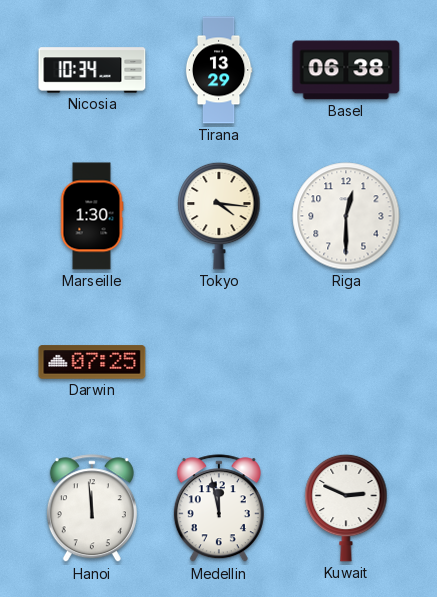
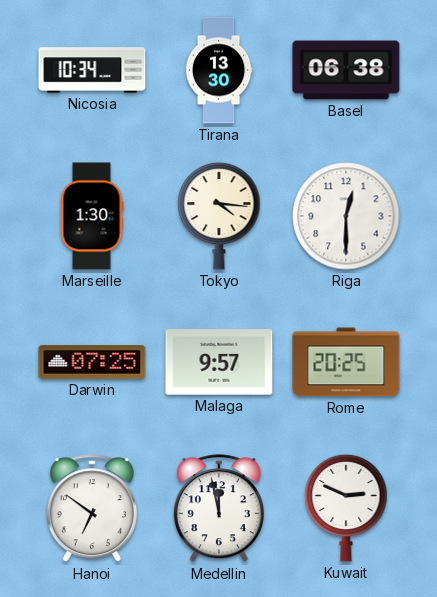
Tirana: 13:29 -> 13:30 (219, 70)
Malaga: none -> 9:57 (219, 362)
Rome: none -> 20:25 (346, 362)
Hanoi: 11:59 -> 6:51 (92, 509)
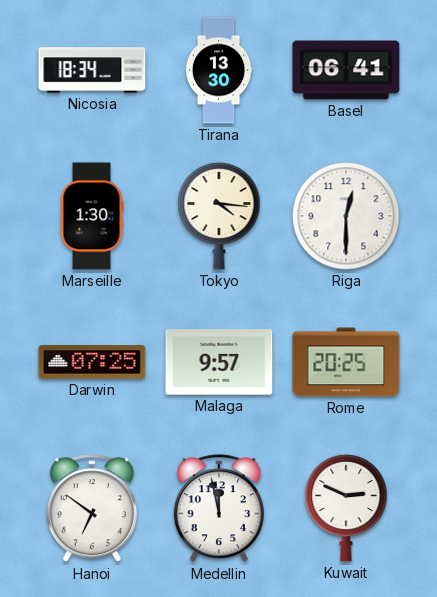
Nicosia: 10:34 -> 18:34 (92, 70)
Basel: 06:38 -> 06:41 (346, 70)
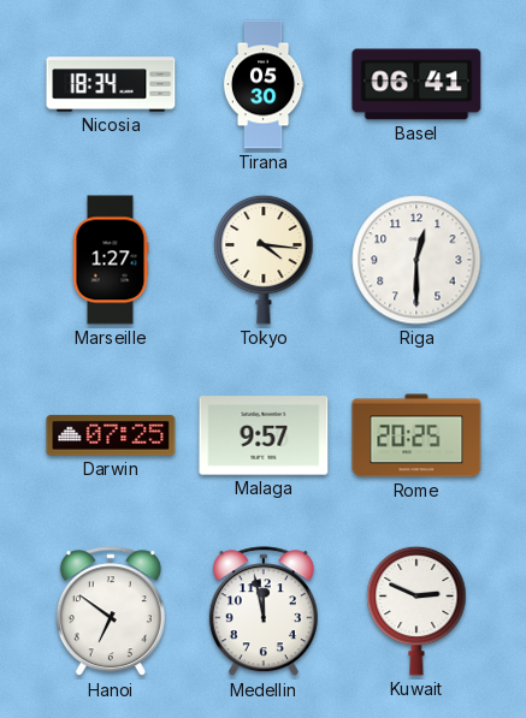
Tirana: 13:30 -> 05:30 (264, 84)
Marseille: 1:30 -> 1:27 (111, 260)
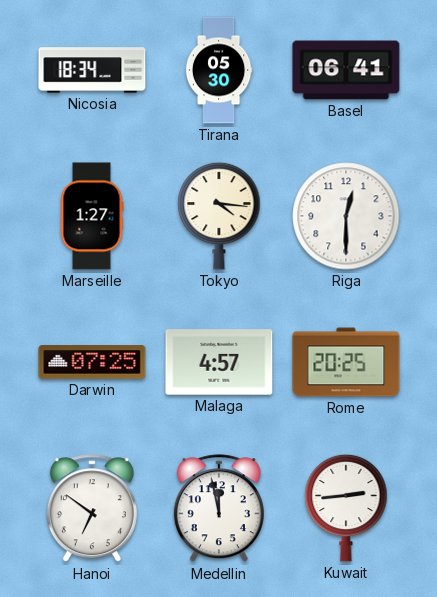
Malaga: 9:57 -> 4:57 (219, 362)
Kuwait: 2:49 -> 2:44 (346, 508)
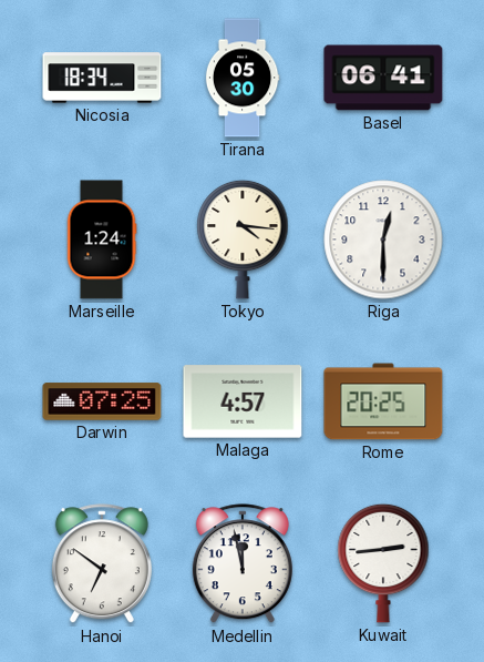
Marseille: 1:27 -> 1:24 (102, 240)
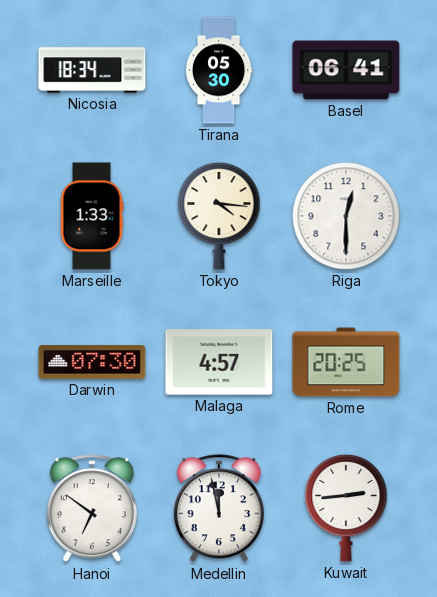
Marseille: 1:24 -> 1:33 (92, 216)
Darwin: 07:25 -> 07:30 (92, 362)
